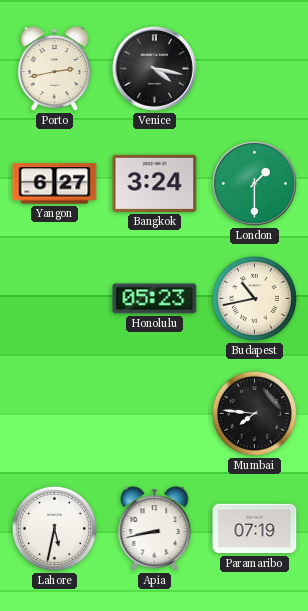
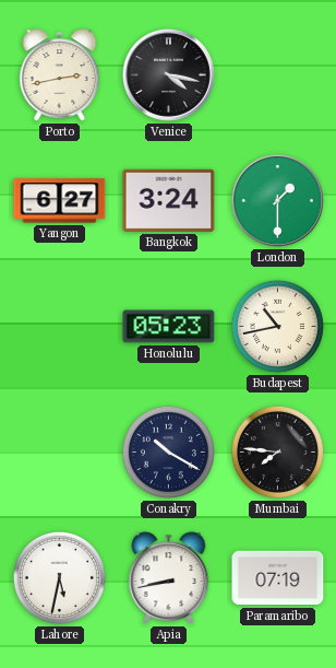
Conakry: none -> 10:20 (168, 452)
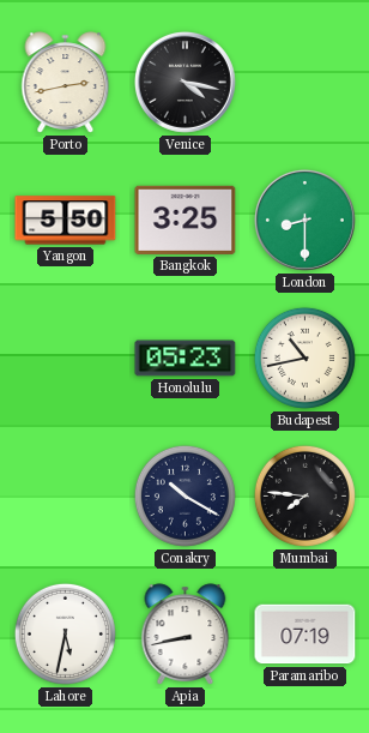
Yangon: 6:27 -> 5:50 (66, 221)
Bangkok: 3:24 -> 3:25 (186, 220)
London: 1:30 -> 8:30 (304, 220)
